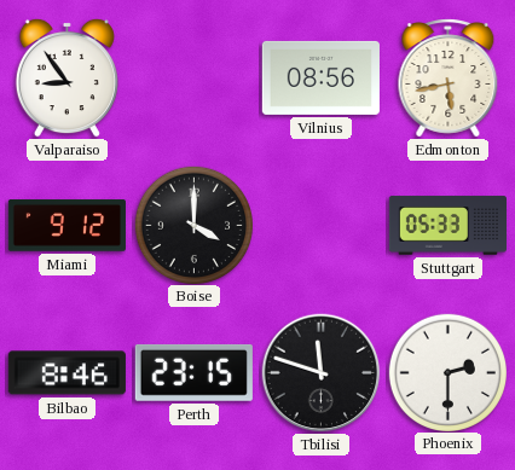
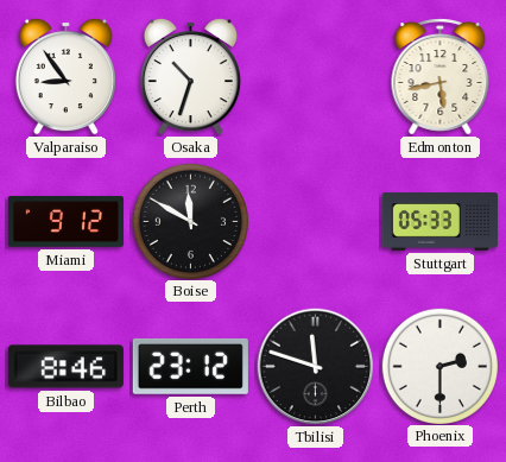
Osaka: none -> 10:33 (190, 76)
Vilnius: 08:56 -> none (320, 77)
Boise: 4:00 -> 11:50 (190, 221)
Perth: 23:15 -> 23:12 (190, 366)
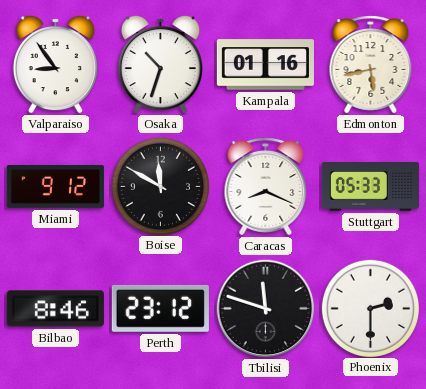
Kampala: none -> 01:16 (265, 65)
Caracas: none -> 8:19 (266, 187)
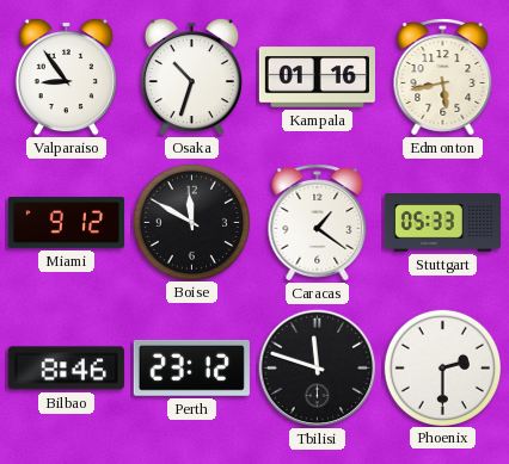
Caracas: 8:19 -> 1:21 (318, 223)
